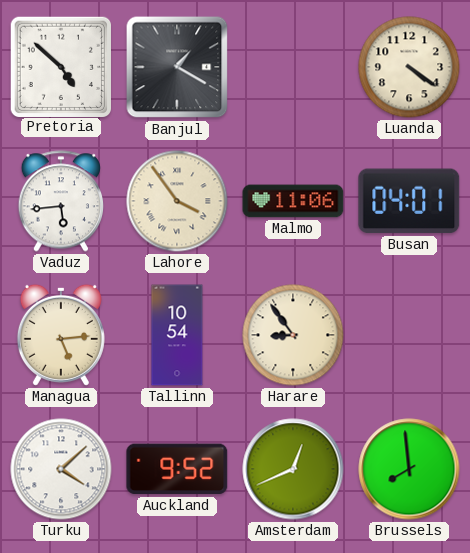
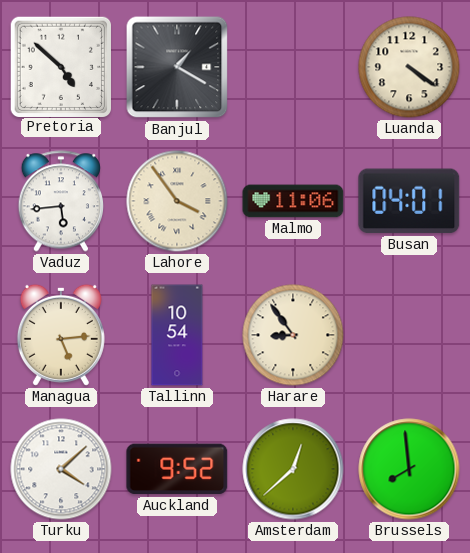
Amsterdam: 12:41 -> 12:38 (293, 469)
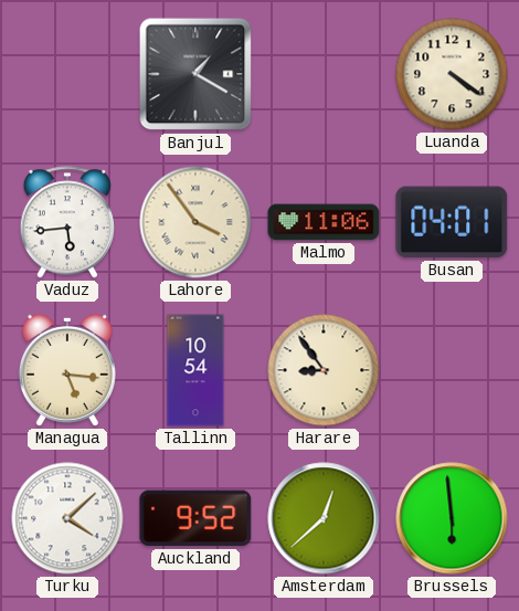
Pretoria: 4:52 -> none (60, 66)
Managua: 5:14 -> 5:16 (67, 370)
Brussels: 7:59 -> 5:59 (452, 518)
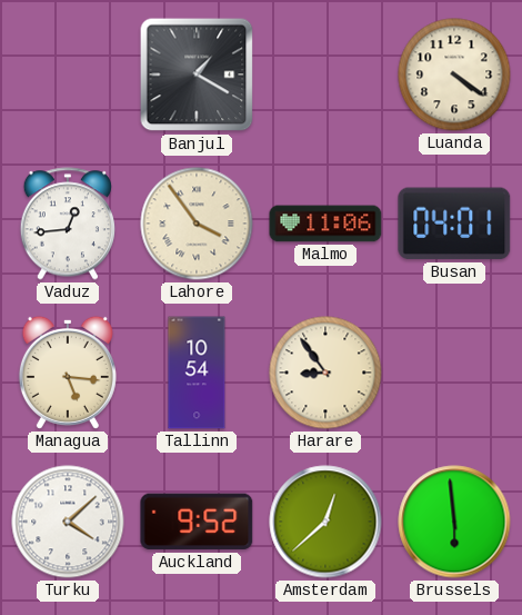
Vaduz: 5:44 -> 12:44 (67, 224)
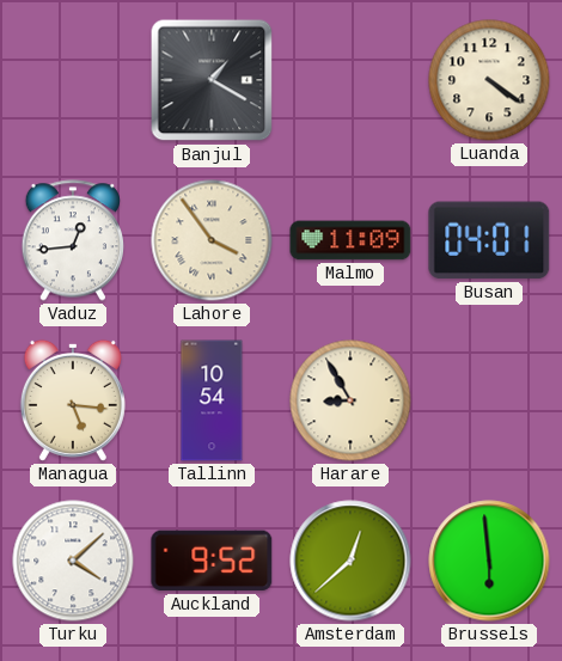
Malmo: 11:06 -> 11:09 (350, 240)
Harare: 8:54 -> 8:55 (350, 400)
